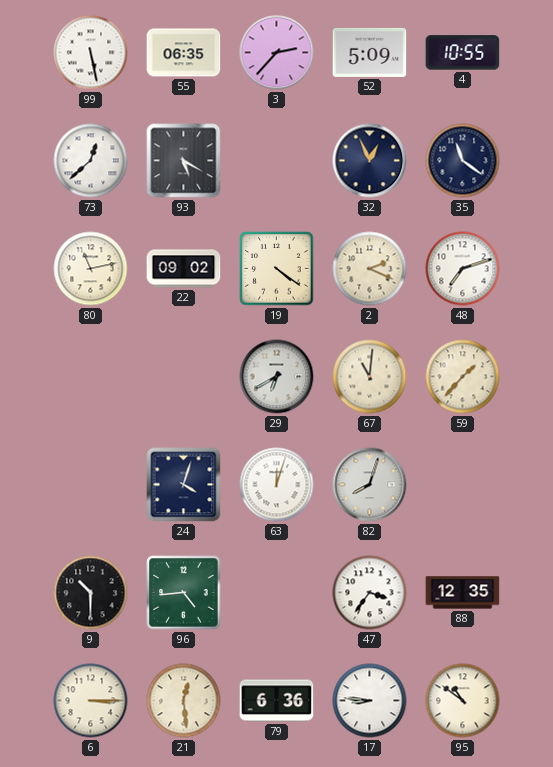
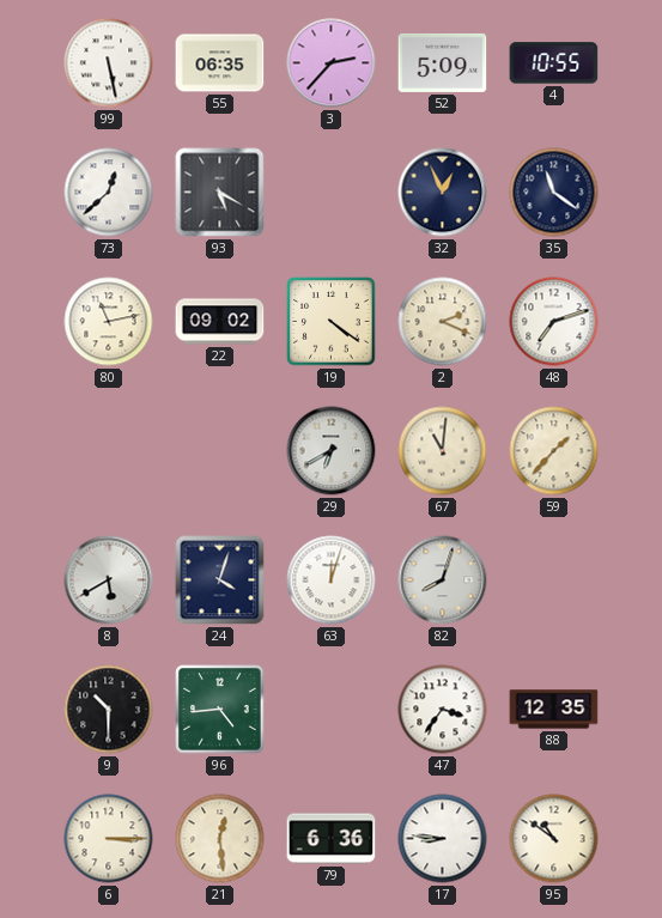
8: none -> 5:40 (109, 580)
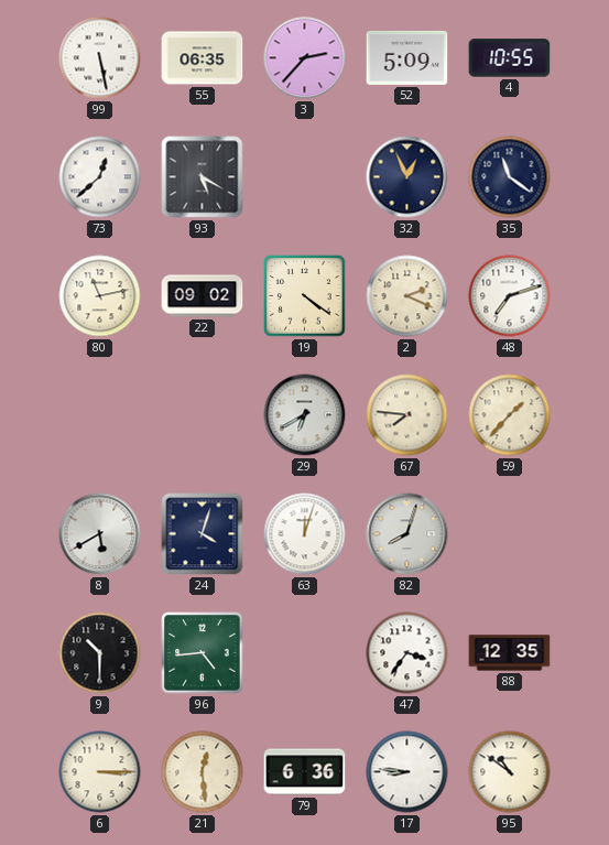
67: 11:01 -> 7:46 (407, 415)
